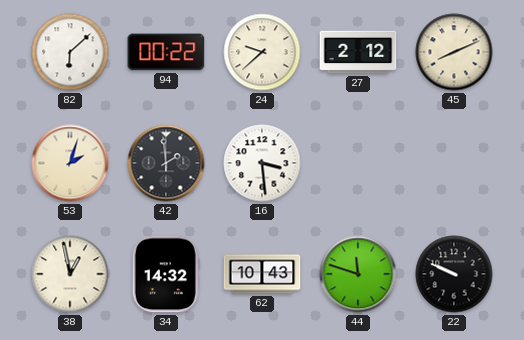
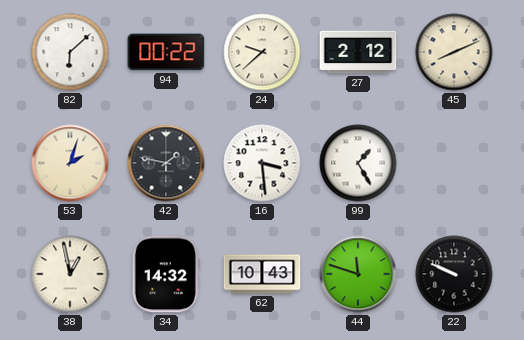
42: 1:59 -> 1:47 (166, 163)
99: none -> 1:25 (358, 163)
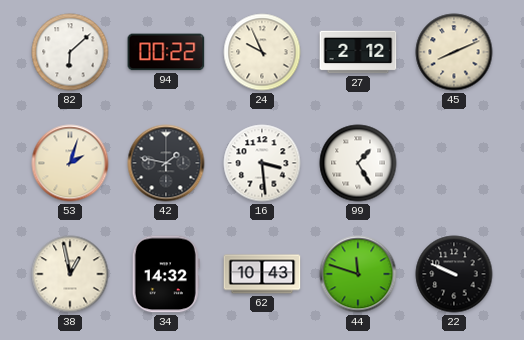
24: 9:38 -> 9:56 (262, 52)
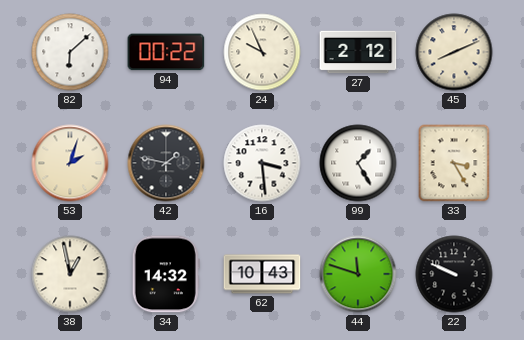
33: none -> 3:25 (454, 163)
